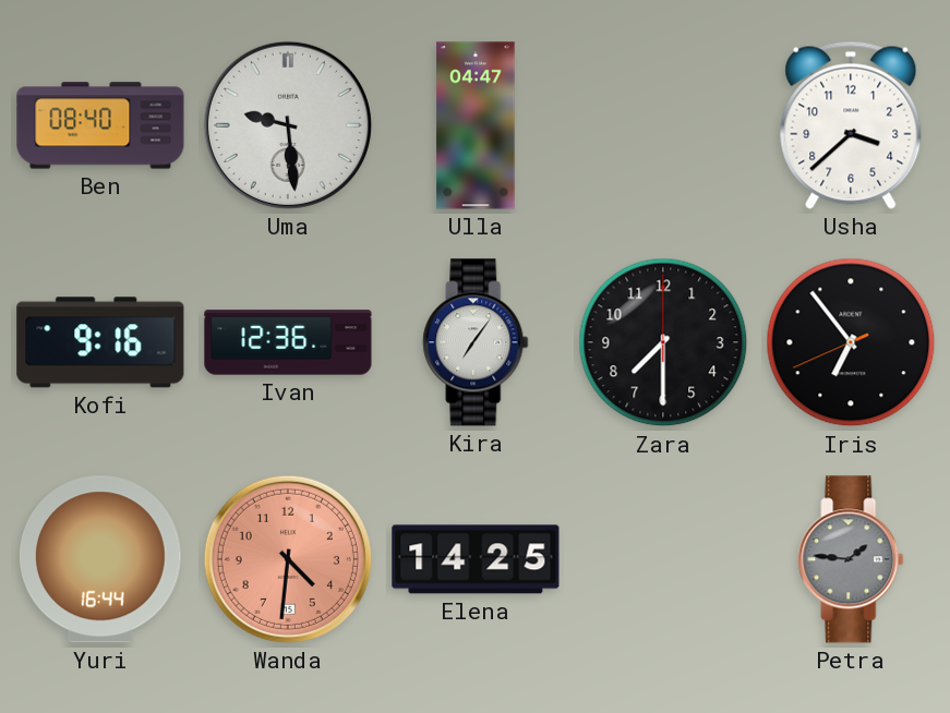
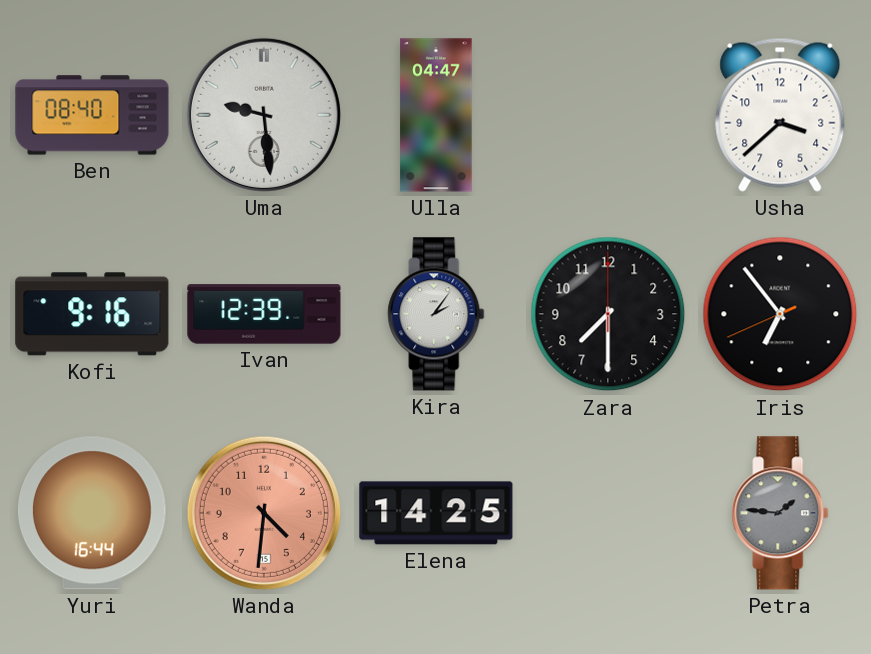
Ivan: 12:36 -> 12:39 (264, 314)
Kira: 7:06 -> 2:06 (436, 314)
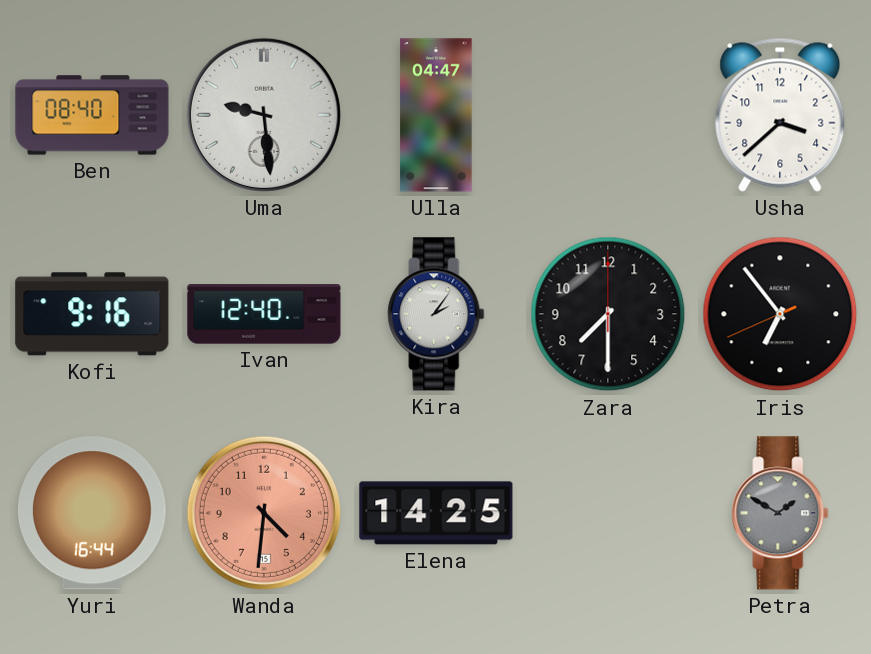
Ivan: 12:39 -> 12:40 (264, 314)
Petra: 1:46 -> 1:50 (780, 513)
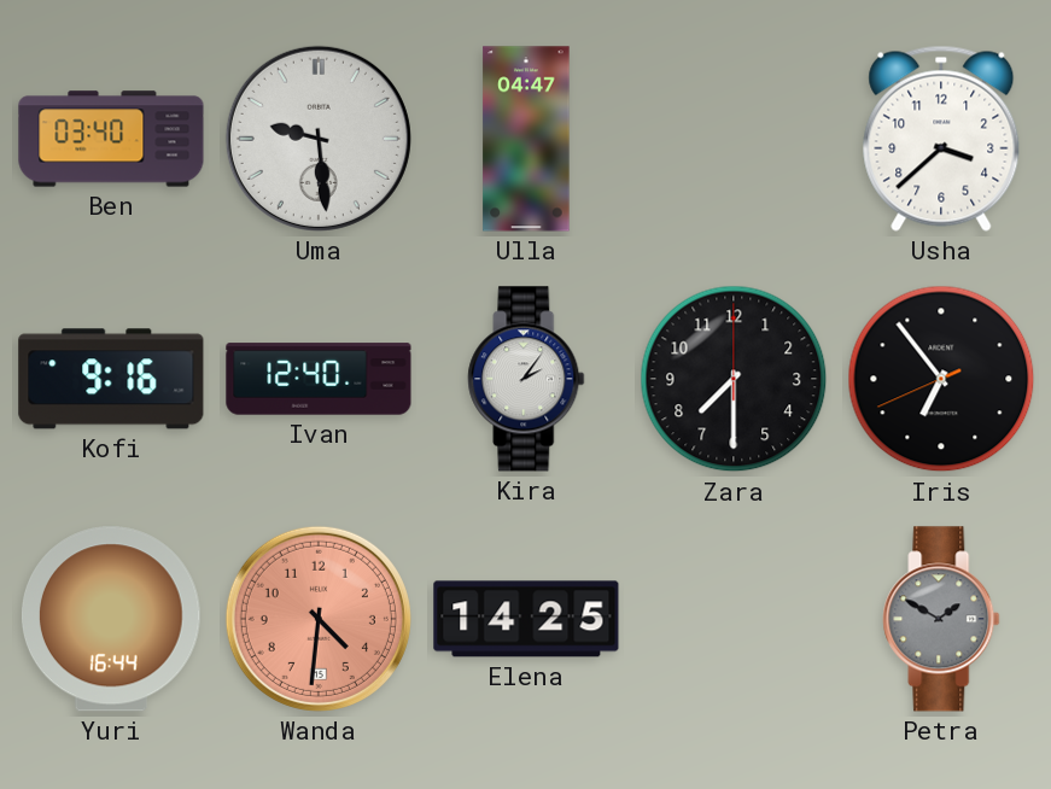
Ben: 08:40 -> 03:40 (111, 139)
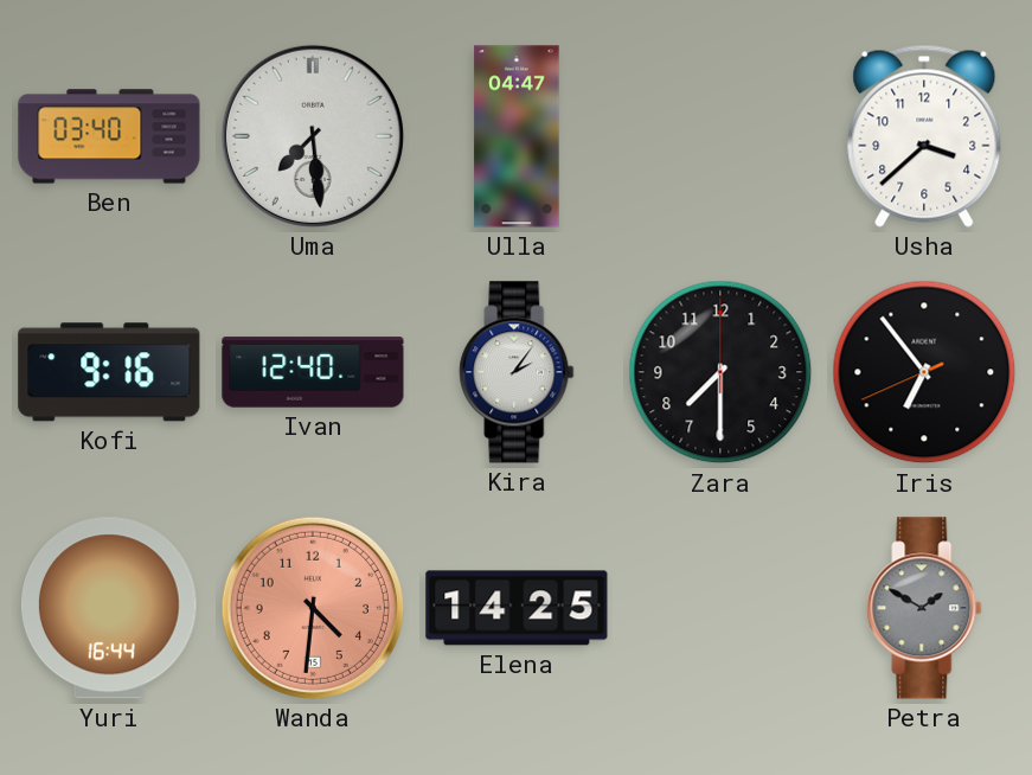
Uma: 9:29 -> 7:29 (313, 136)
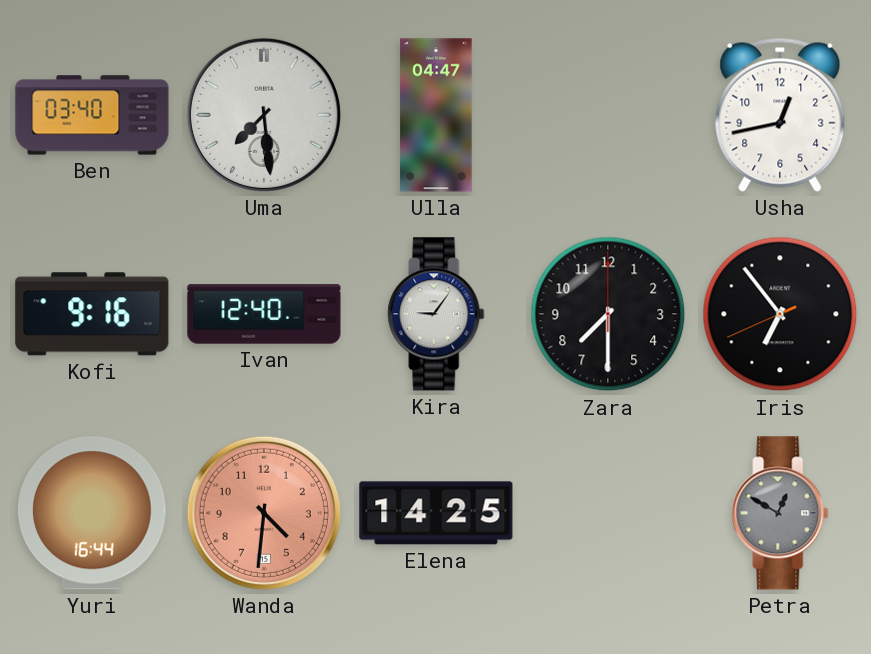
Usha: 3:38 -> 12:43 (780, 115)
Kira: 2:06 -> 9:06 (436, 314)
Petra: 1:50 -> 12:50 (780, 513)
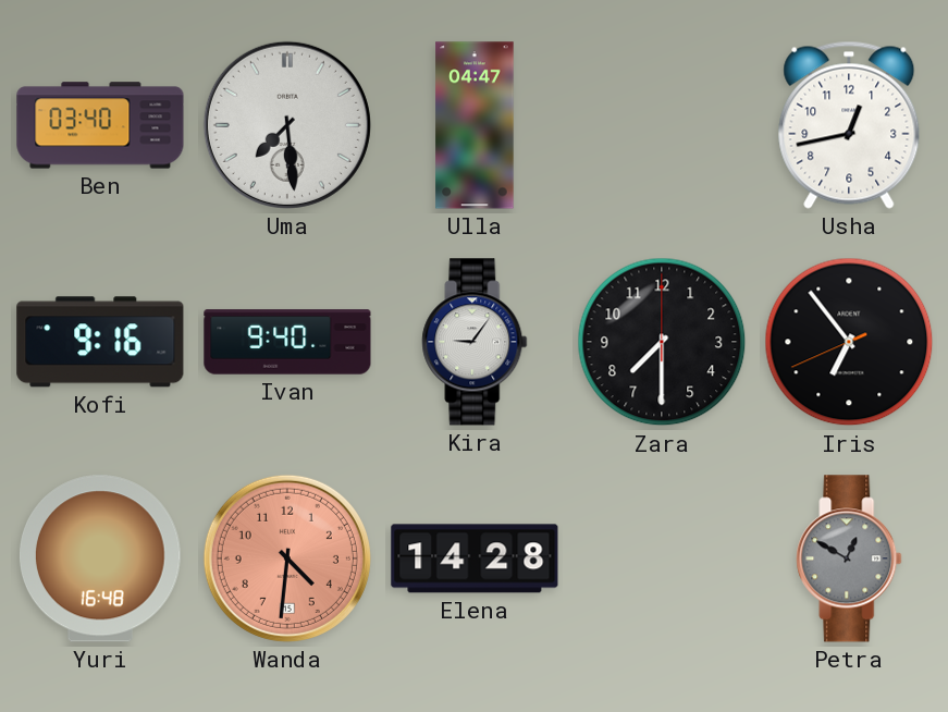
Ivan: 12:40 -> 9:40 (287, 342)
Yuri: 16:44 -> 16:48 (100, 558)
Elena: 14:25 -> 14:28 (475, 558)
